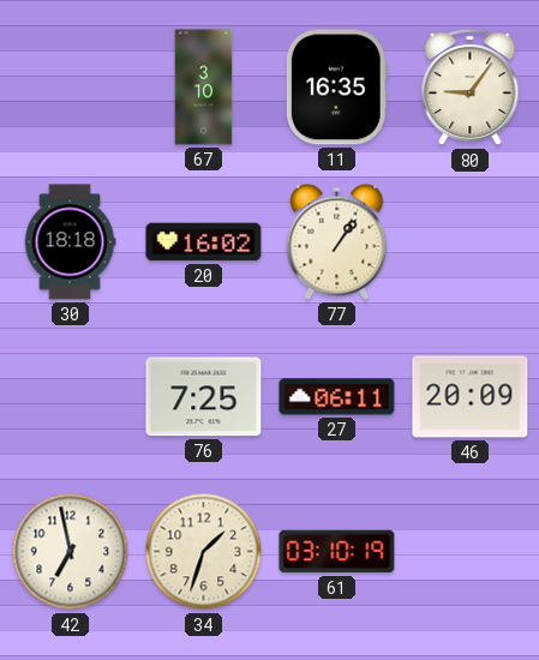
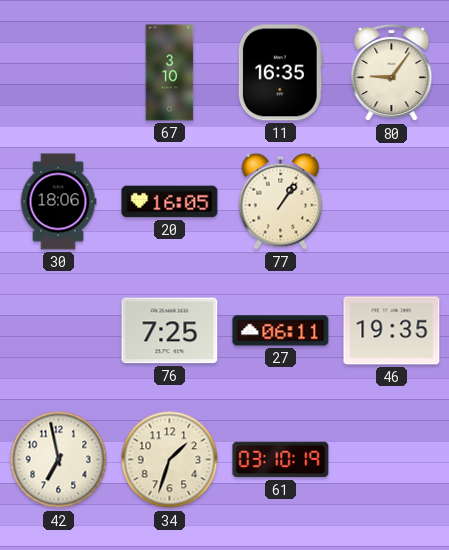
30: 18:18 -> 18:06 (58, 202)
20: 16:02 -> 16:05 (170, 202)
46: 20:09 -> 19:35 (392, 331)
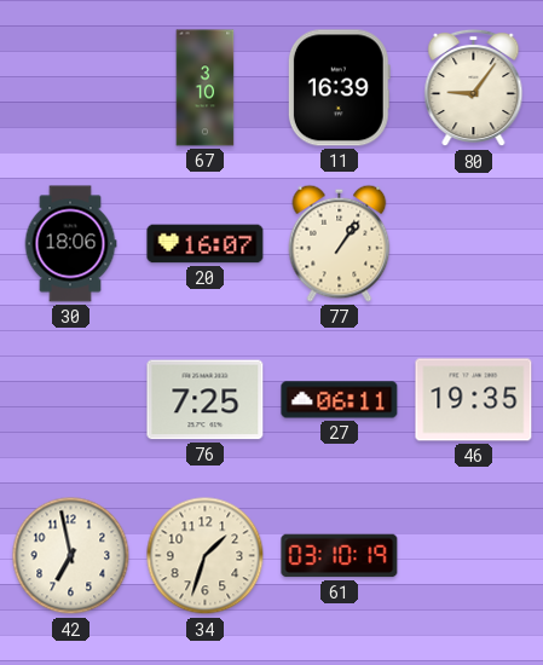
11: 16:35 -> 16:39 (339, 88)
20: 16:05 -> 16:07 (206, 244)
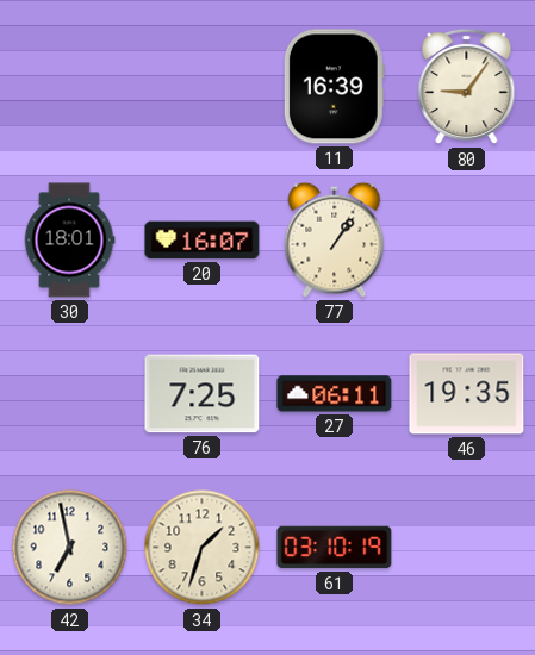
67: 3:10 -> none (206, 88)
30: 18:06 -> 18:01 (69, 241)
